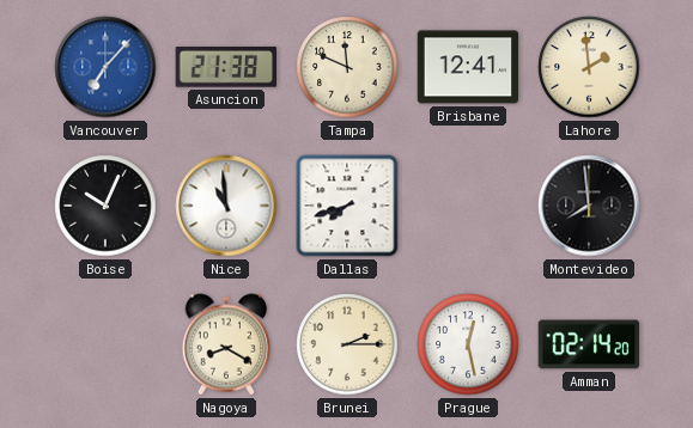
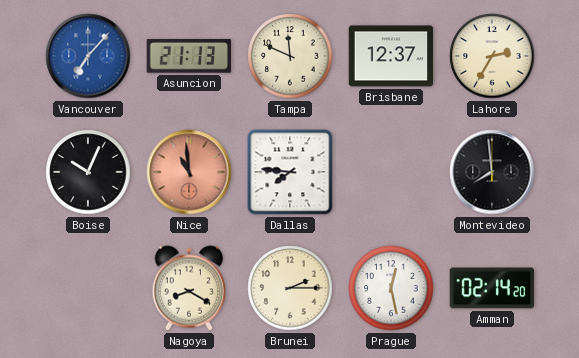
Asuncion: 21:38 -> 21:13 (189, 56)
Brisbane: 12:41 -> 12:37 (391, 56)
Lahore: 1:59 -> 2:35 (492, 56)
Nice dial: white -> salmon (189, 172)
Dallas: 7:42 -> 7:46 (290, 172)
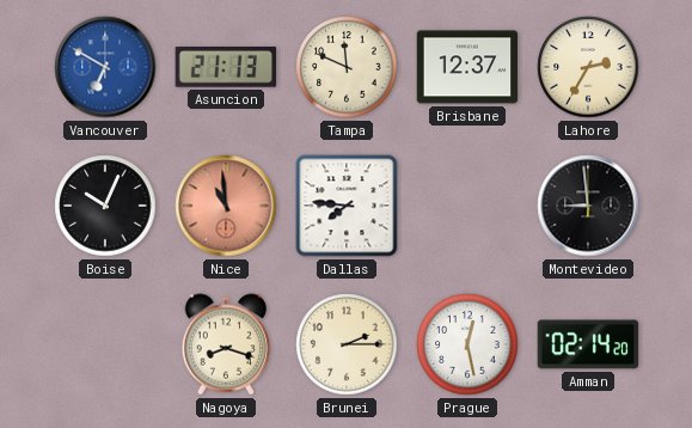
Vancouver: 7:07 -> 6:50 (105, 67)
Montevideo: 7:59 -> 8:59 (588, 206)
Nagoya: 8:20 -> 8:18 (226, 344)
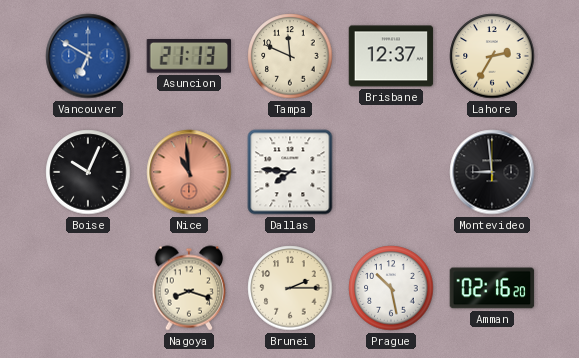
Prague: 12:28 -> 10:28 (391, 288)
Amman: 02:14 -> 02:16 (492, 288)
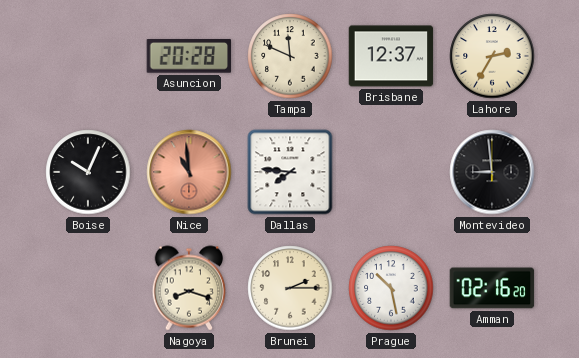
Vancouver: 6:50 -> none (88, 56)
Asuncion: 21:13 -> 20:28 (189, 56)
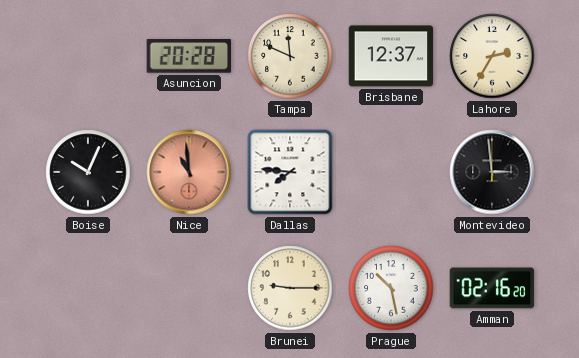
Montevideo: 8:59 -> 2:59 (492, 172)
Nagoya: 8:18 -> none (189, 288)
Brunei: 2:15 -> 9:15 (290, 288)
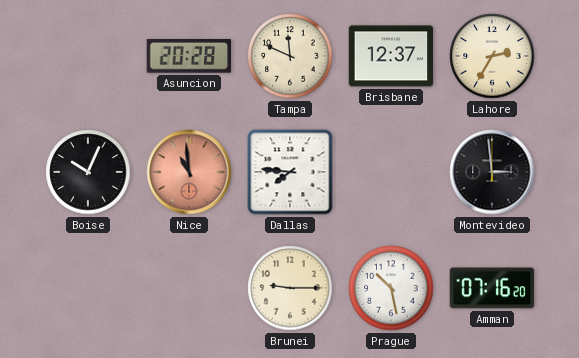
Amman: 02:16 -> 07:16 (492, 288)
